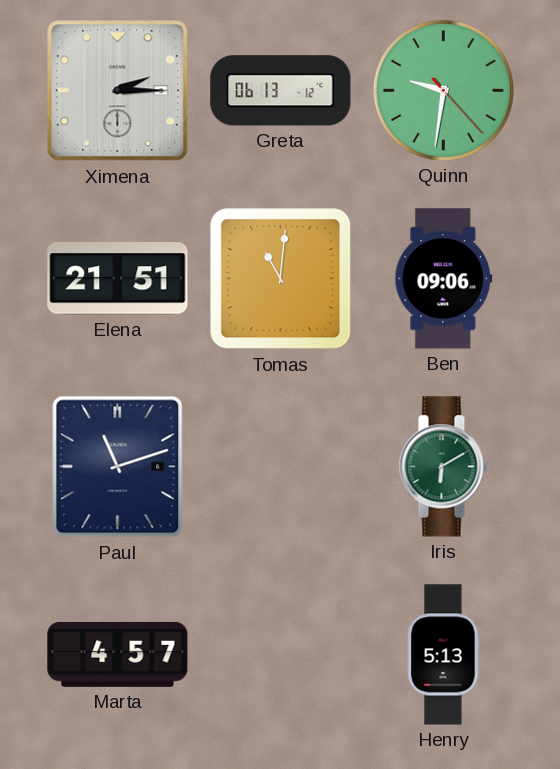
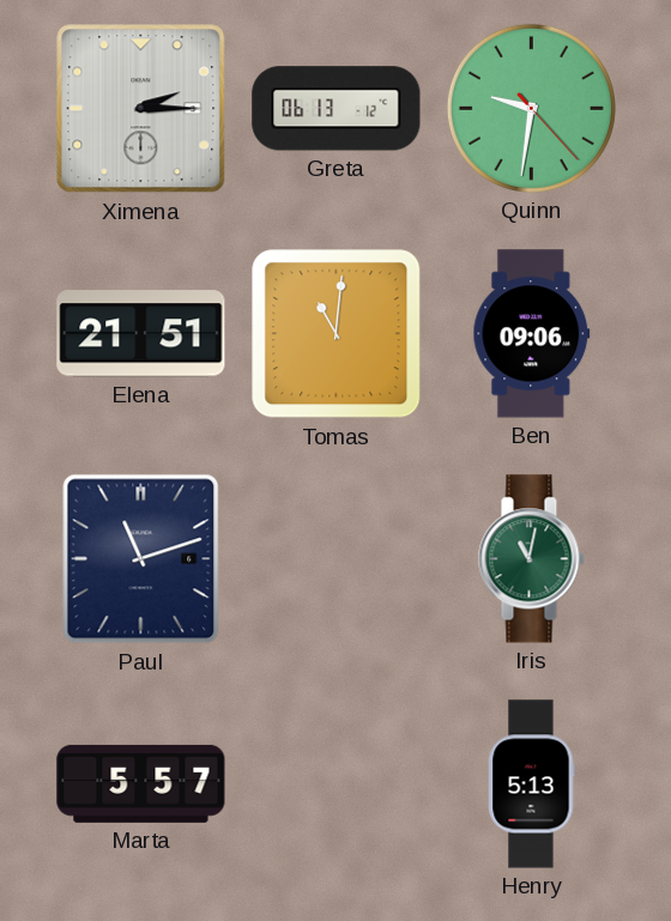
Iris: 6:10 -> 11:02 (531, 559)
Marta: 4:57 -> 5:57 (141, 783)
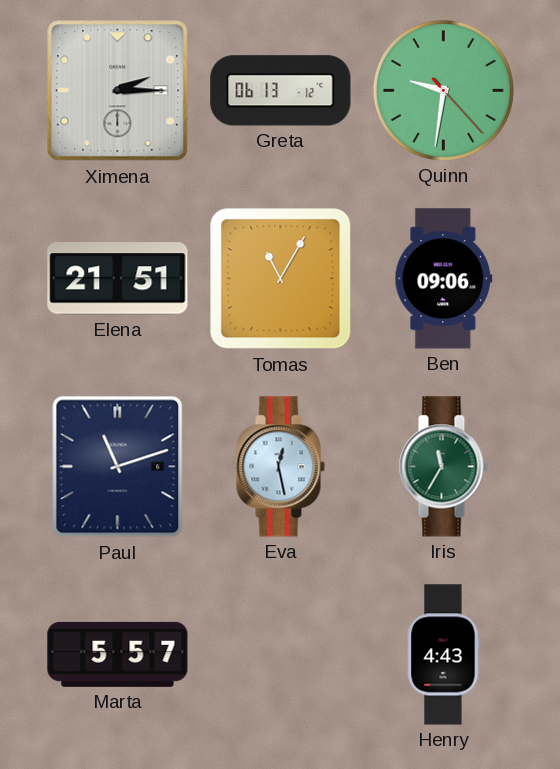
Tomas: 11:01 -> 11:05 (281, 279)
Eva: none -> 12:28 (280, 467)
Iris: 11:02 -> 11:35 (443, 467)
Henry: 5:13 -> 4:43 (443, 655)
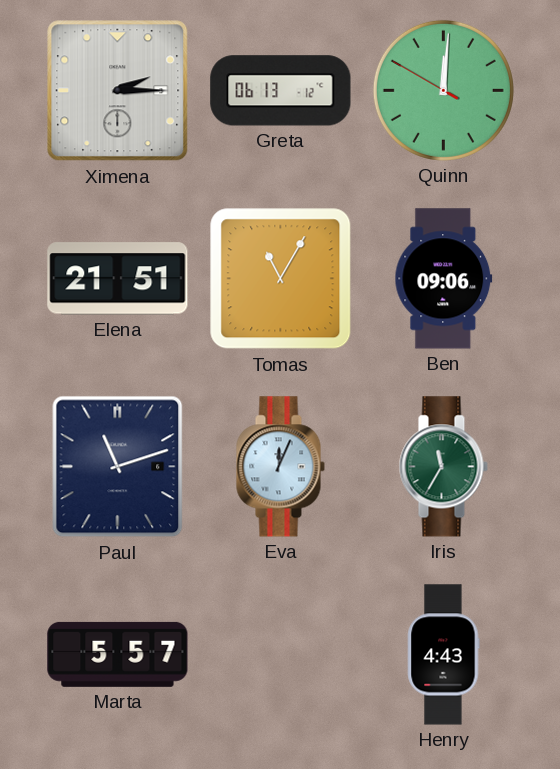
Quinn: 9:31 -> 12:00 (443, 90)
Eva: 12:28 -> 12:04 (280, 467)
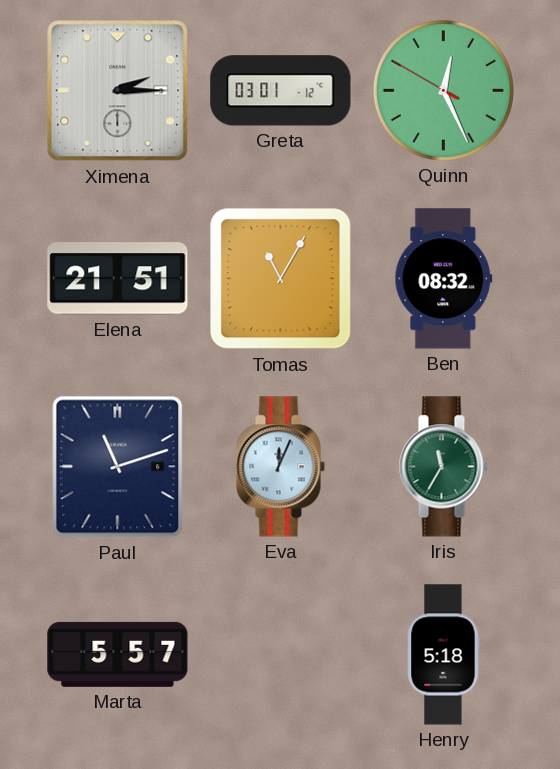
Greta: 06:13 -> 03:01 (281, 91)
Quinn: 12:00 -> 12:25 (443, 90)
Ben: 09:06 -> 08:32 (444, 279)
Henry: 4:43 -> 5:18 (443, 655)
